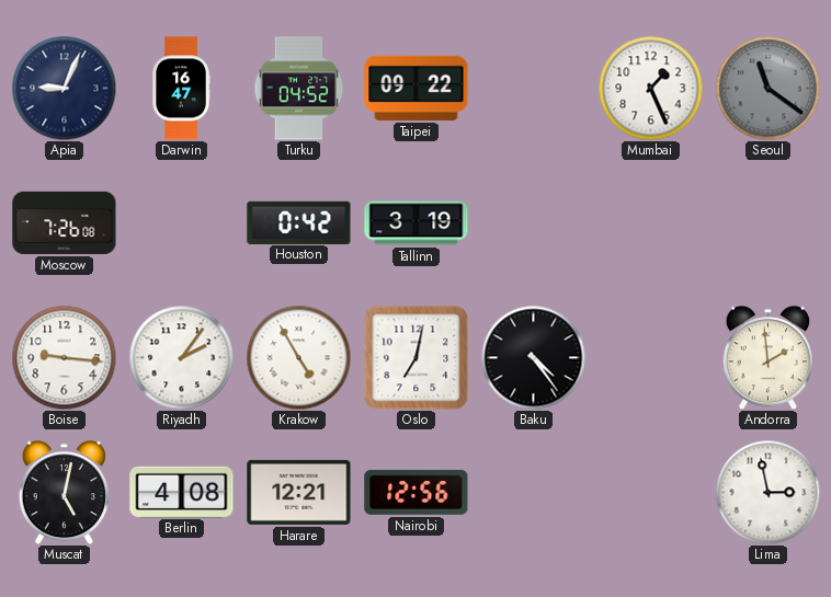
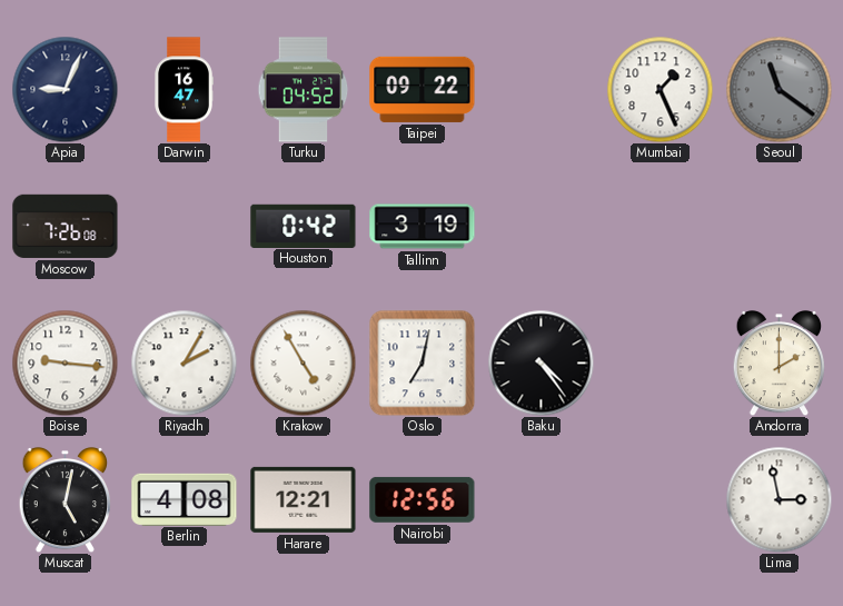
Riyadh: 2:06 -> 2:05 (184, 362)
Andorra: 1:59 -> 2:00 (778, 364)
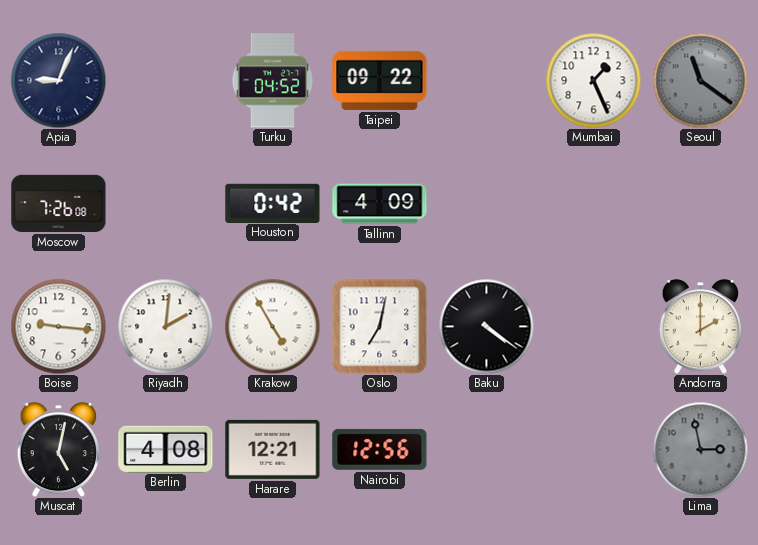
Darwin: 16:47 -> none (184, 90)
Tallinn: 3:19 -> 4:09 (380, 204)
Riyadh: 2:05 -> 2:01 (165, 326)
Baku: 4:24 -> 4:21 (486, 326)
Lima dial: white -> grey (700, 449)
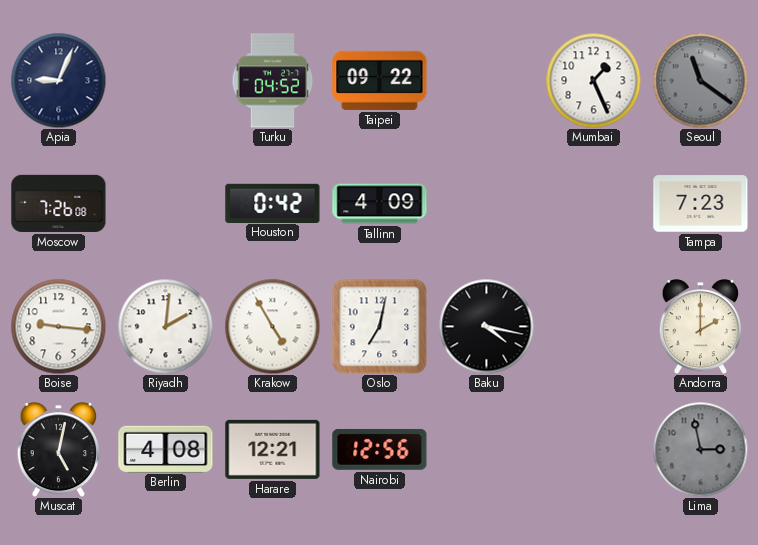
Tampa: none -> 7:23 (701, 204)
Baku: 4:21 -> 4:17 (486, 326)
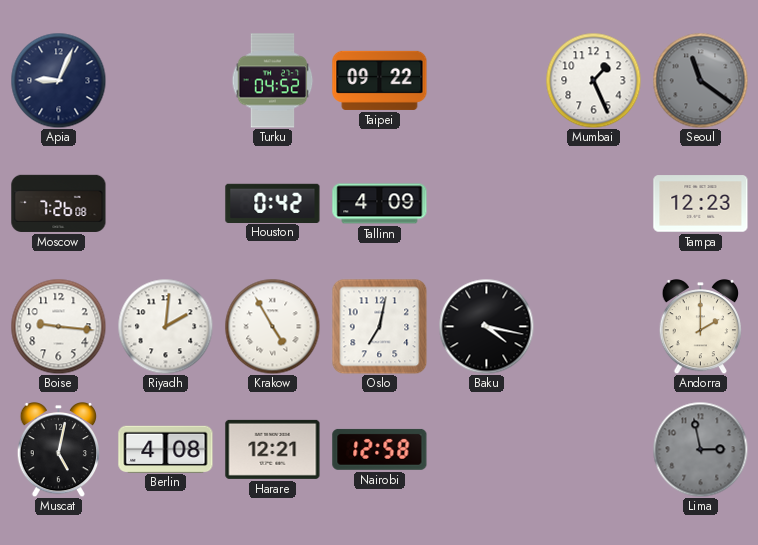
Tampa: 7:23 -> 12:23 (701, 204)
Nairobi: 12:56 -> 12:58 (380, 449)
